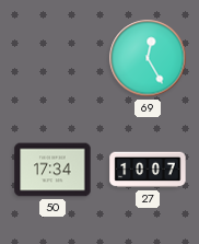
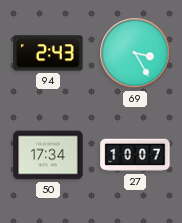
94: none -> 2:43 (48, 53)
69: 12:25 -> 3:25 (135, 53)
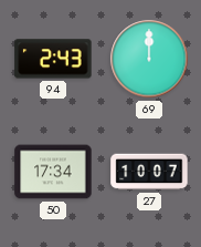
69: 3:25 -> 12:00 (149, 59)
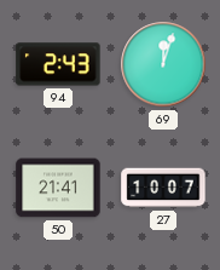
69: 12:00 -> 12:03 (163, 64)
50: 17:34 -> 21:41 (58, 188)
